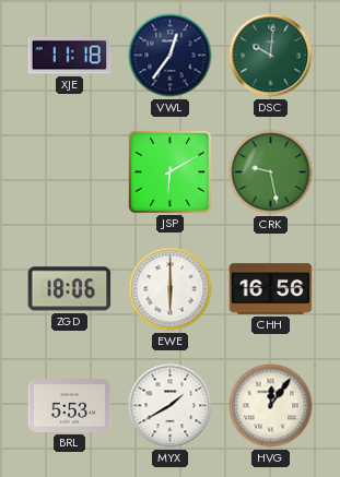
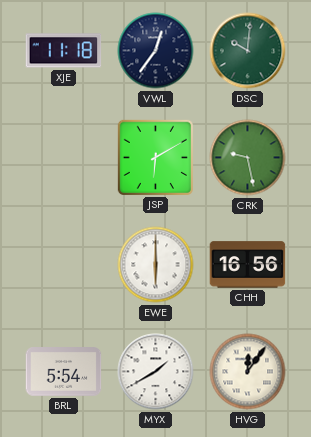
ZGD: 18:06 -> none (70, 289)
BRL: 5:53 -> 5:54 (64, 372)
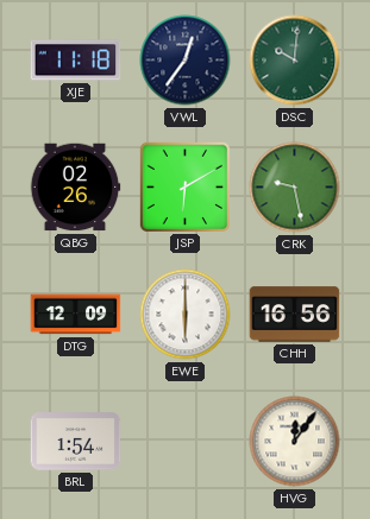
QBG: none -> 02:26 (75, 188)
DTG: none -> 12:09 (76, 315)
BRL: 5:54 -> 1:54 (76, 442)
MYX: 1:40 -> none (156, 372)
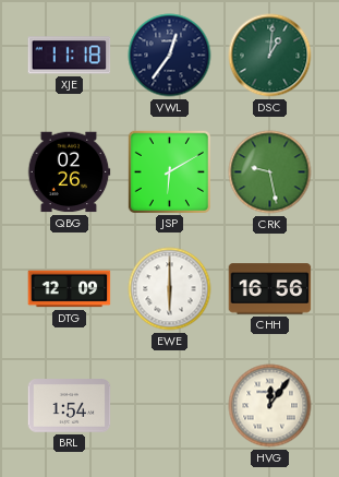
DSC: 10:01 -> 1:01 (270, 56)
